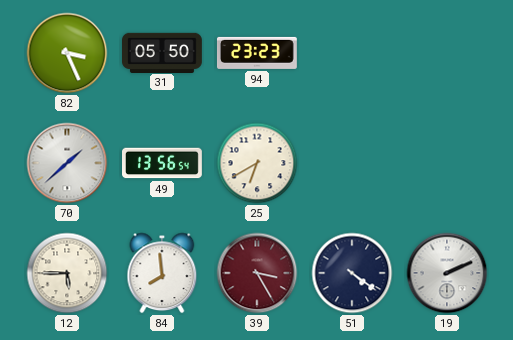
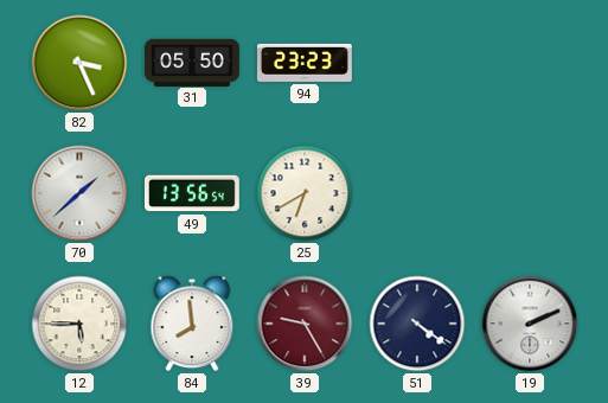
39: 3:25 -> 9:25 (305, 324)
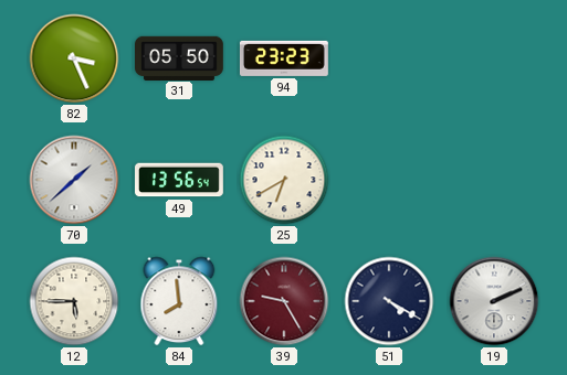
51: 4:21 -> 4:20 (389, 301)
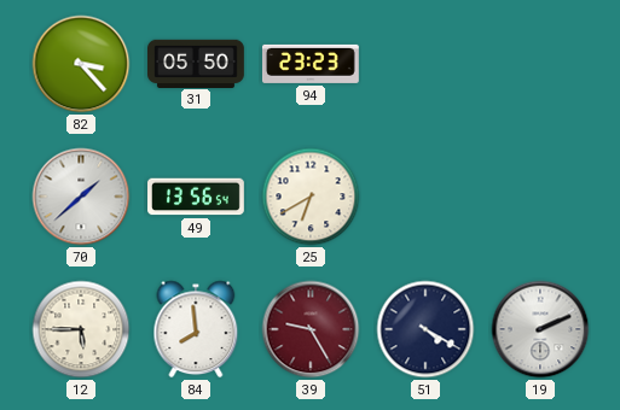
82: 3:26 -> 3:23 (81, 64)
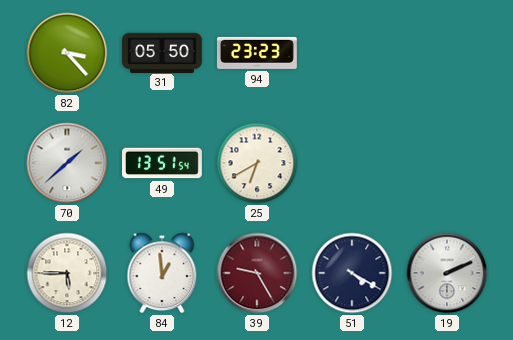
49: 13:56 -> 13:51 (163, 163)
84: 7:59 -> 12:59 (162, 273)
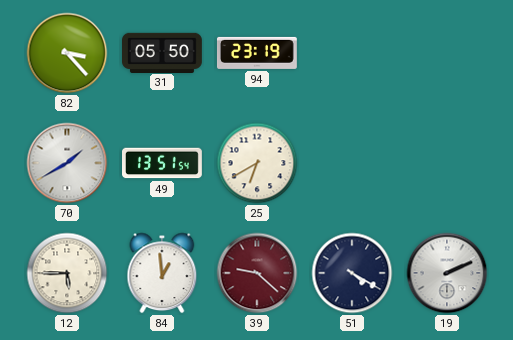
94: 23:23 -> 23:19 (257, 53)
70: 1:38 -> 1:40 (67, 163)
39: 9:25 -> 9:22 (257, 273)
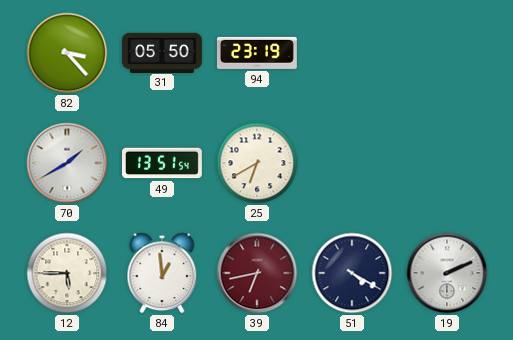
39: 9:22 -> 6:43 (257, 273)
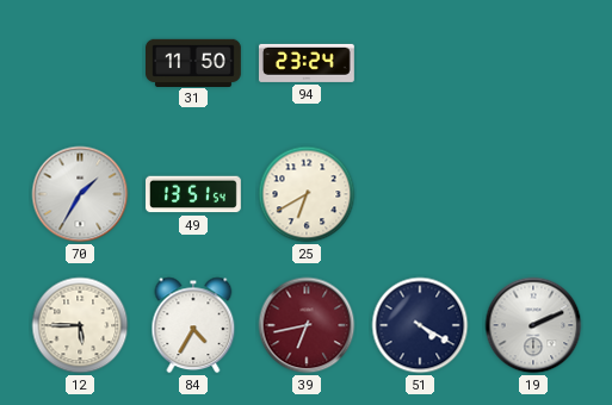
82: 3:23 -> none (67, 53)
31: 05:50 -> 11:50 (194, 62)
94: 23:19 -> 23:24 (307, 63)
70: 1:40 -> 1:35 (80, 194)
84: 12:59 -> 4:35 (193, 325)
